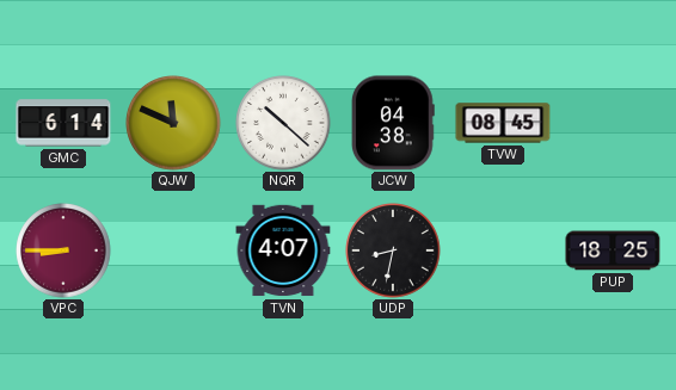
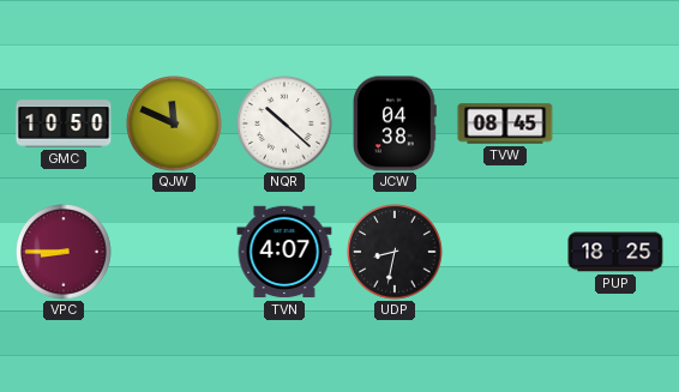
GMC: 6:14 -> 10:50 (64, 123)
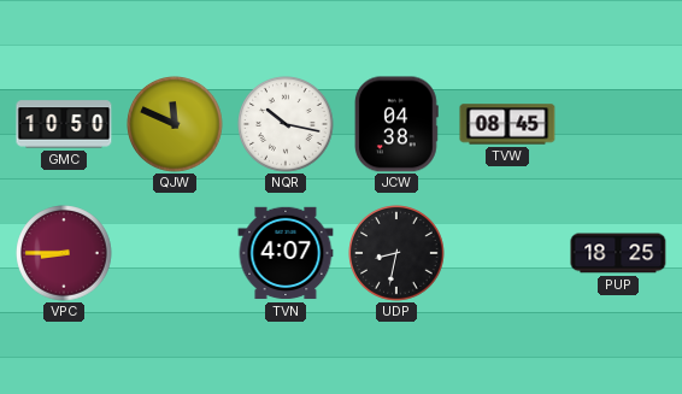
NQR: 10:22 -> 10:17 (286, 124)
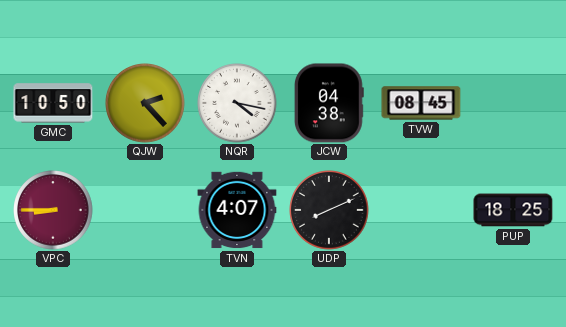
QJW: 11:49 -> 2:23 (145, 103)
NQR: 10:17 -> 4:17 (237, 103)
UDP: 8:32 -> 8:11 (329, 210)
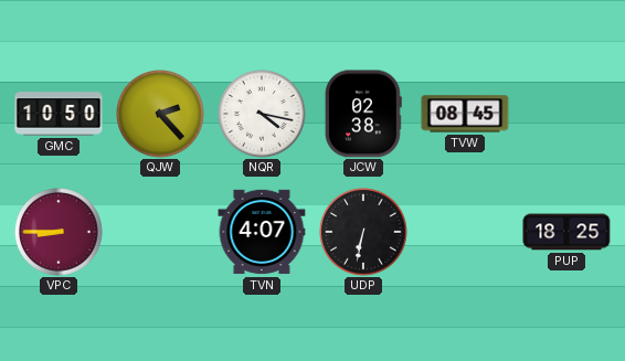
JCW: 04:38 -> 02:38 (364, 114)
UDP: 8:11 -> 6:32 (363, 232)
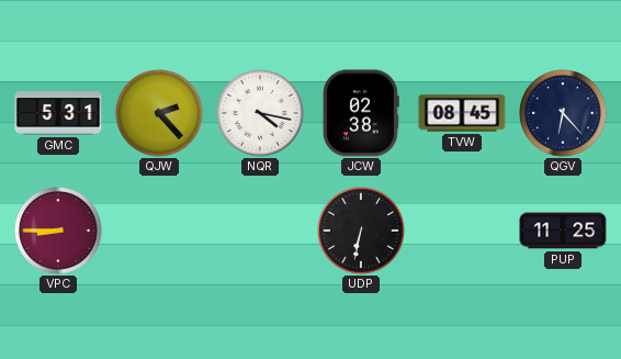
GMC: 10:50 -> 5:31 (58, 113)
QGV: none -> 6:23 (563, 113)
TVN: 4:07 -> none (262, 232)
PUP: 18:25 -> 11:25 (563, 231)
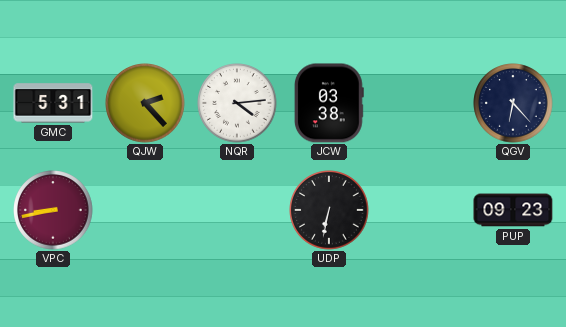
NQR: 4:17 -> 4:14 (237, 103)
JCW: 02:38 -> 03:38 (330, 103)
TVW: 08:45 -> none (462, 113)
VPC: 8:45 -> 8:43 (53, 210)
PUP: 11:25 -> 09:23 (513, 210)
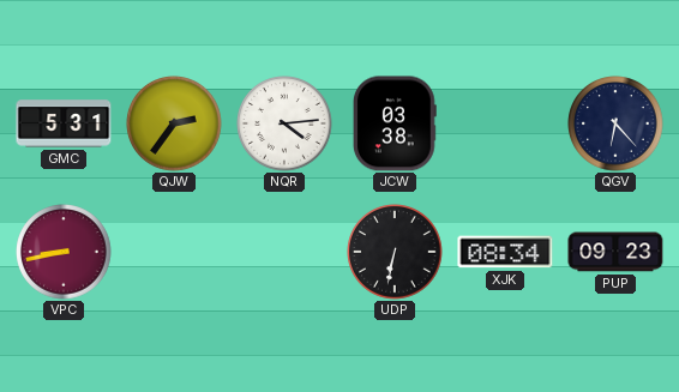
QJW: 2:23 -> 2:36 (174, 123)
XJK: none -> 08:34 (505, 252)
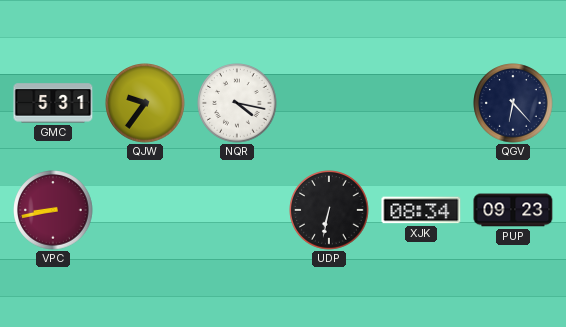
QJW: 2:36 -> 9:36 (145, 103)
NQR: 4:14 -> 4:17 (237, 103)
JCW: 03:38 -> none (396, 123)
